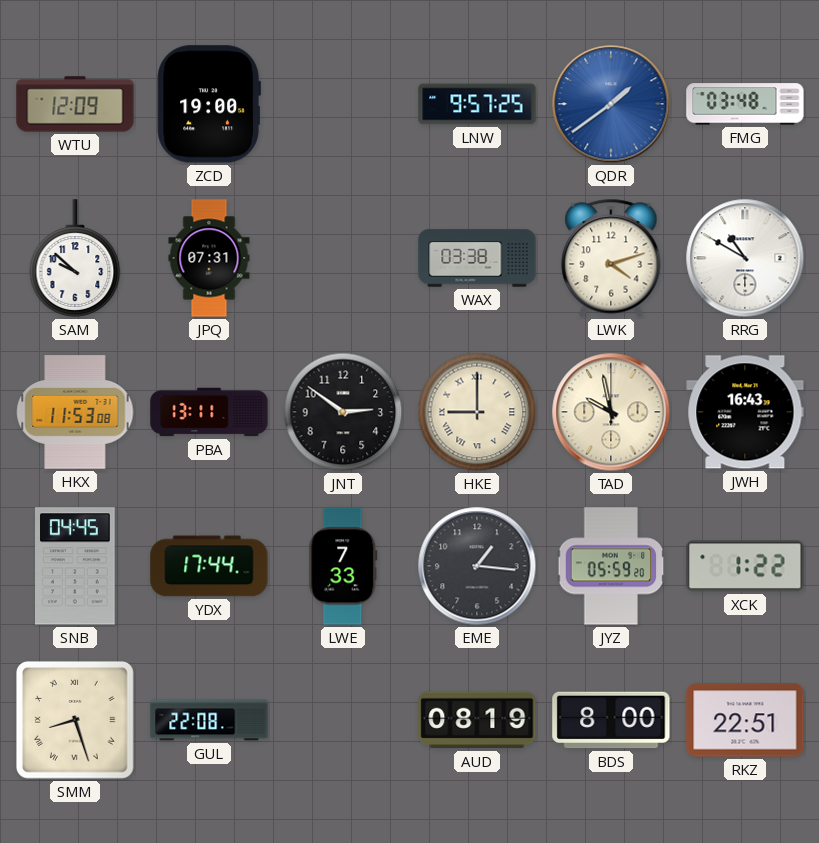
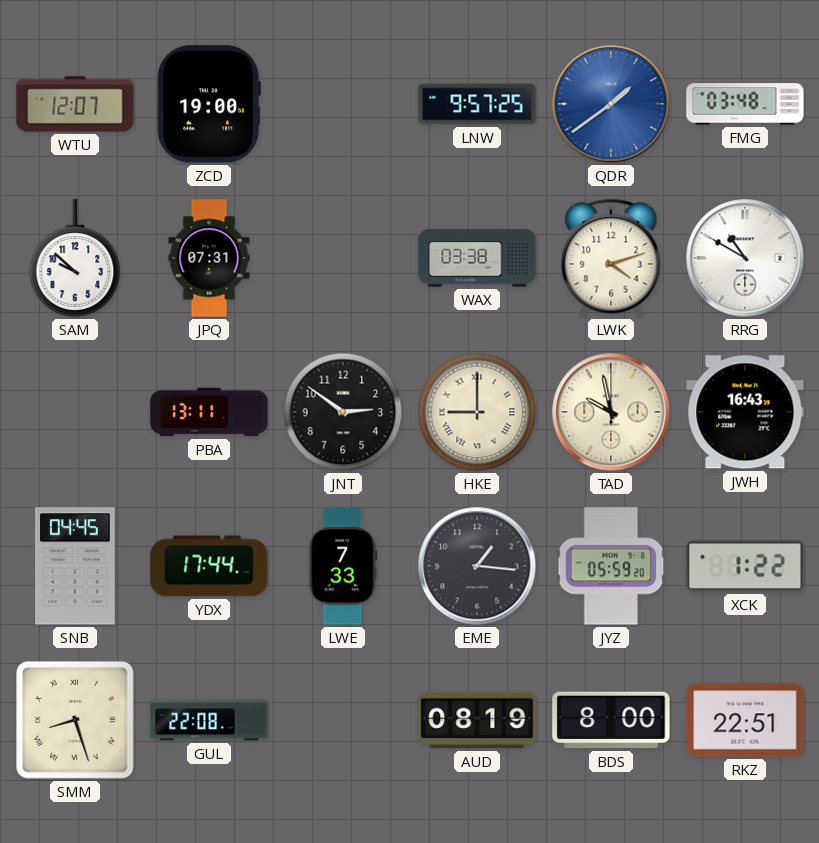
WTU: 12:09 -> 12:07 (75, 104)
HKX: 11:53 -> none (75, 412)
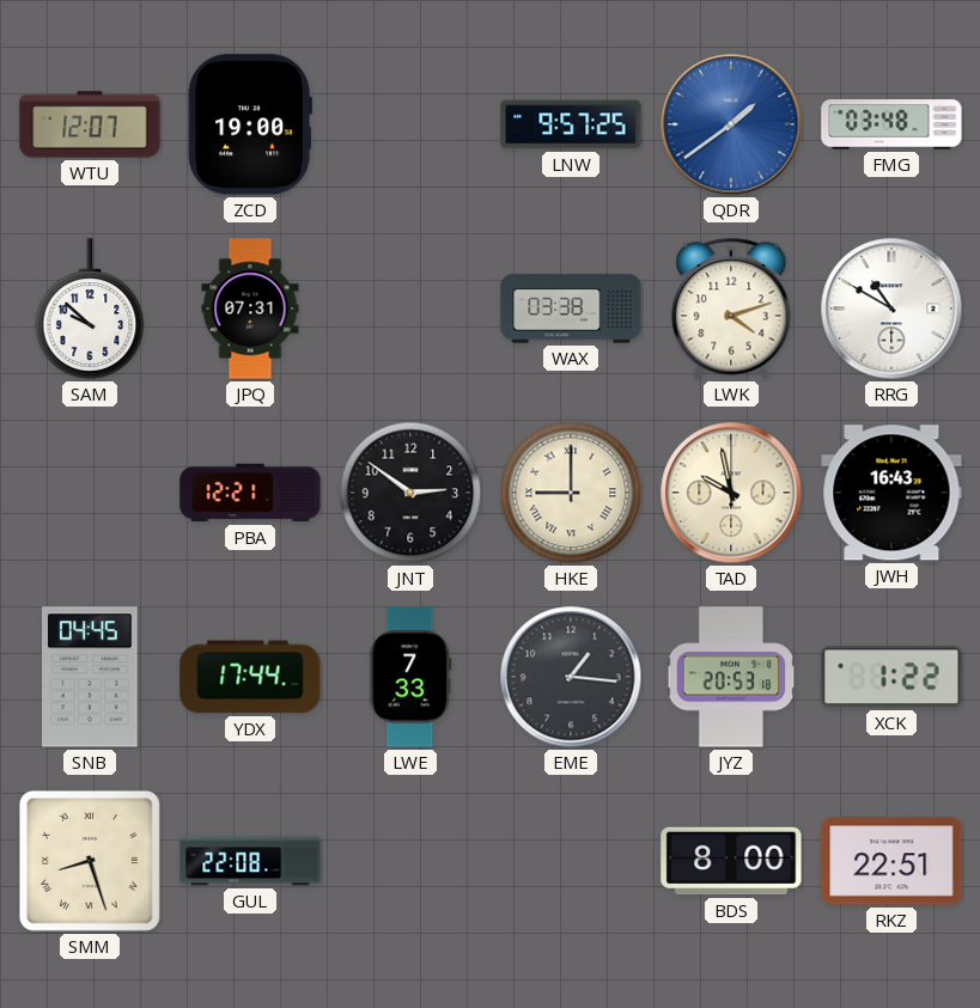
PBA: 13:11 -> 12:21 (250, 493)
JYZ: 05:59 -> 20:53 (731, 677)
AUD: 08:19 -> none (477, 720)
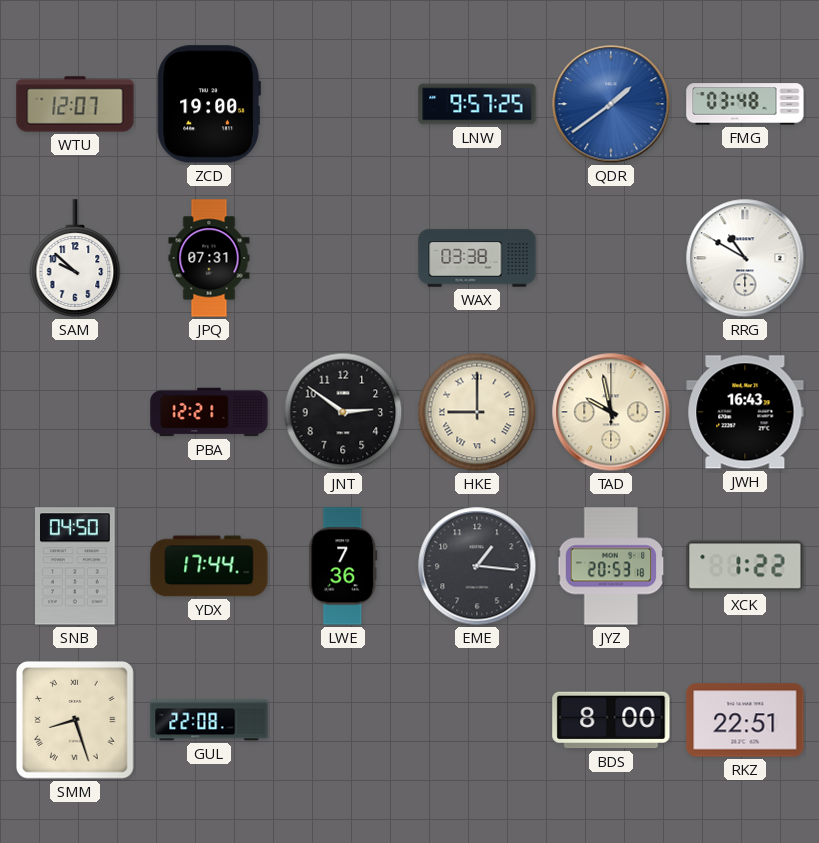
LWK: 4:12 -> none (731, 308)
SNB: 04:45 -> 04:50 (76, 566)
LWE: 7:33 -> 7:36 (343, 566)
